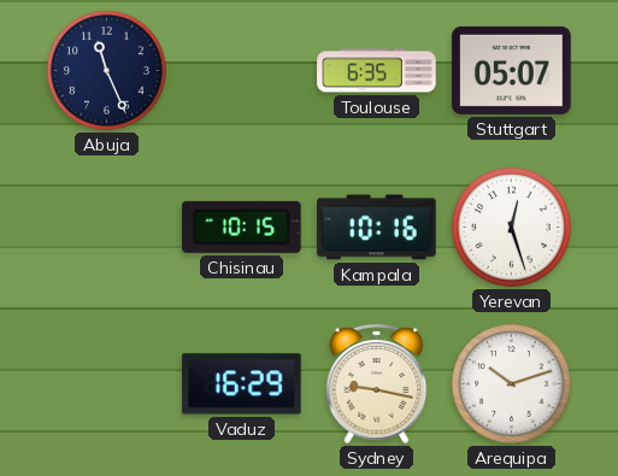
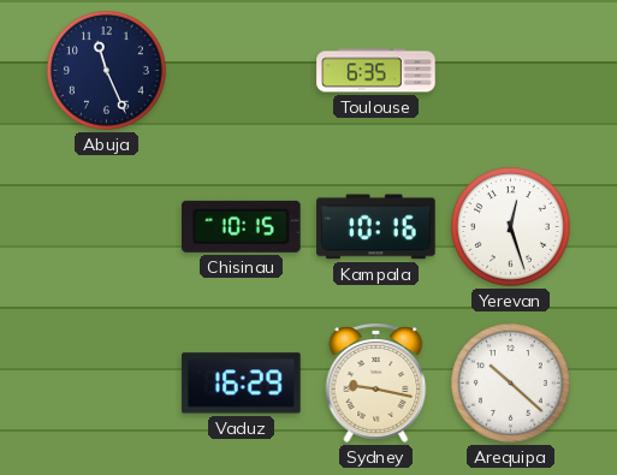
Stuttgart: 05:07 -> none (512, 70)
Arequipa: 10:12 -> 10:22 (511, 384)
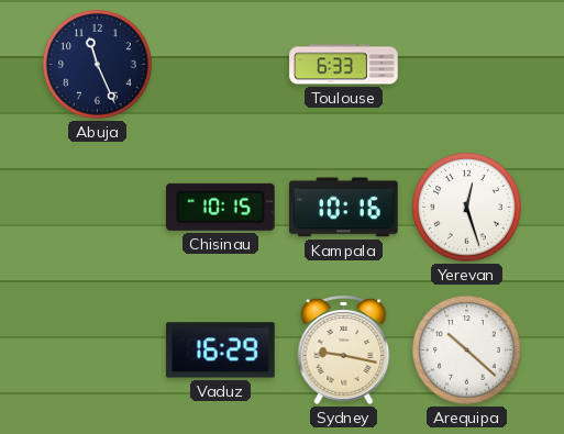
Toulouse: 6:35 -> 6:33 (344, 65)
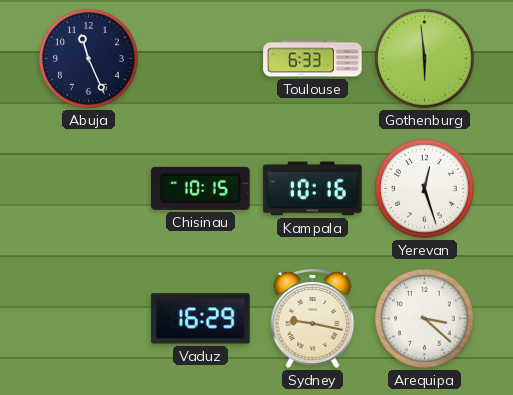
Gothenburg: none -> 5:59 (425, 59)
Arequipa: 10:22 -> 3:22 (425, 319)
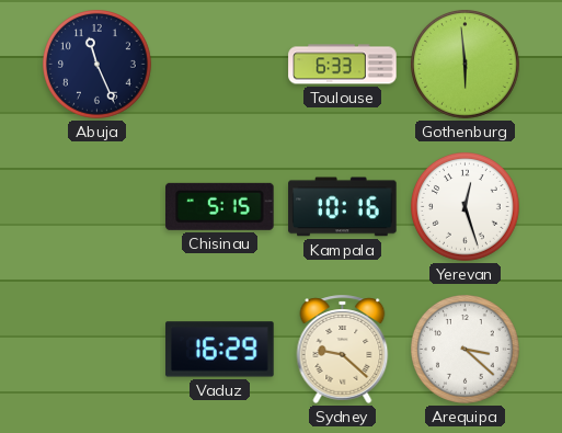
Chisinau: 10:15 -> 5:15 (220, 206)
Sydney: 9:17 -> 9:22 (343, 349)
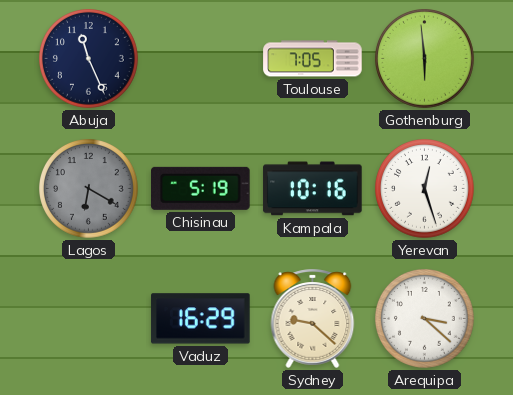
Toulouse: 6:33 -> 7:05 (313, 59)
Lagos: none -> 6:20 (89, 189)
Chisinau: 5:15 -> 5:19 (201, 188)
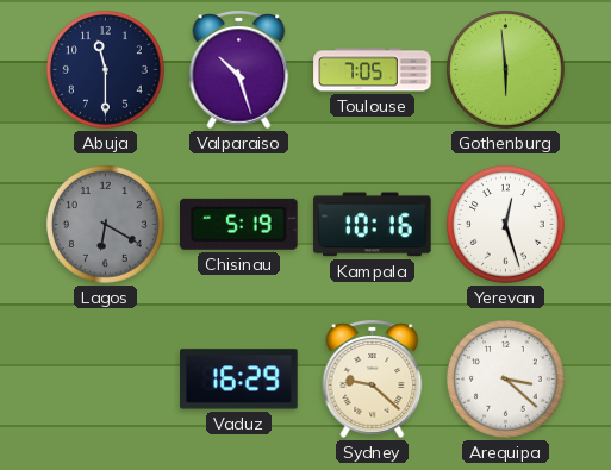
Abuja: 11:26 -> 11:30 (106, 70)
Valparaiso: none -> 10:27 (239, 69)
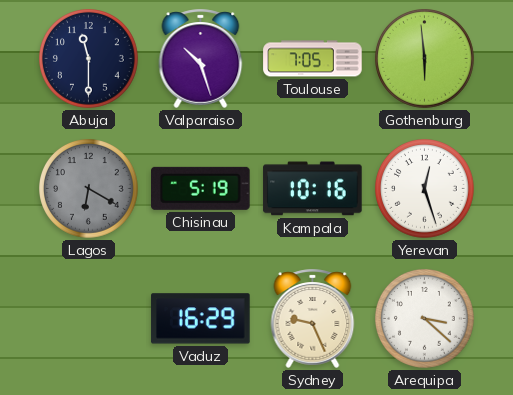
Sydney: 9:22 -> 9:26 (313, 318)
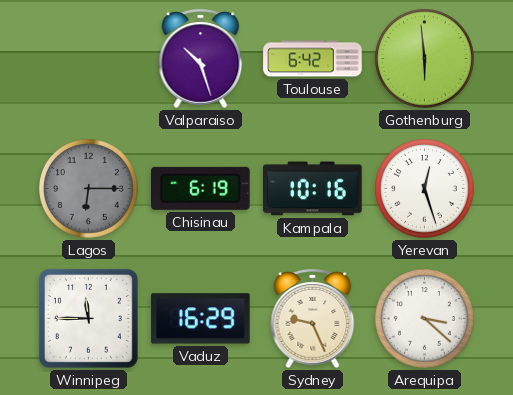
Abuja: 11:30 -> none (89, 59)
Toulouse: 7:05 -> 6:42 (313, 59)
Lagos: 6:20 -> 6:15 (89, 189)
Chisinau: 5:19 -> 6:19 (201, 188)
Winnipeg: none -> 11:45 (88, 318)
